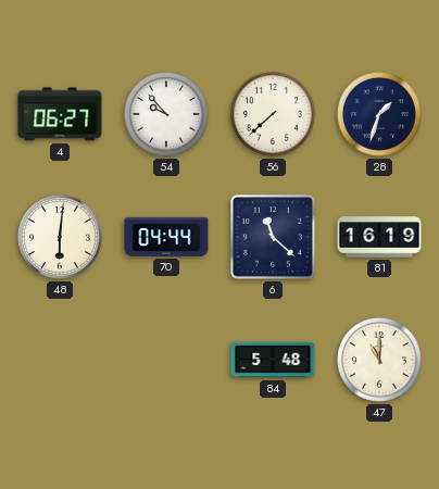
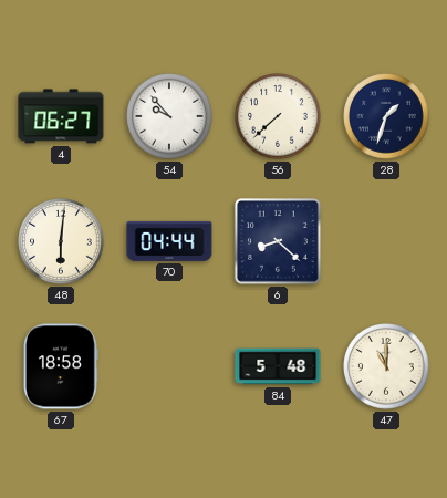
6: 11:22 -> 8:22 (279, 242)
81: 16:19 -> none (379, 237)
67: none -> 18:58 (61, 366)
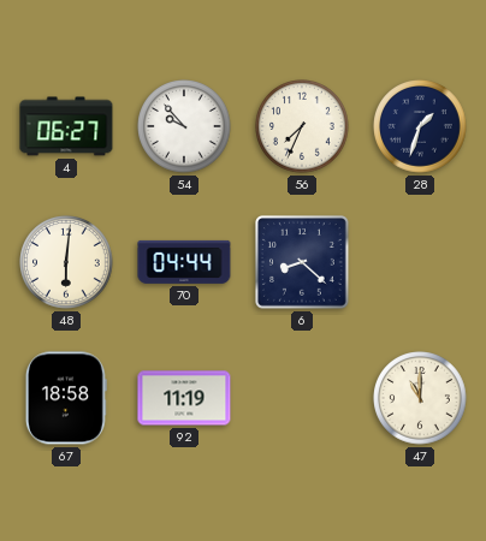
56: 7:38 -> 7:34 (302, 126)
92: none -> 11:19 (184, 398)
84: 5:48 -> none (278, 366)
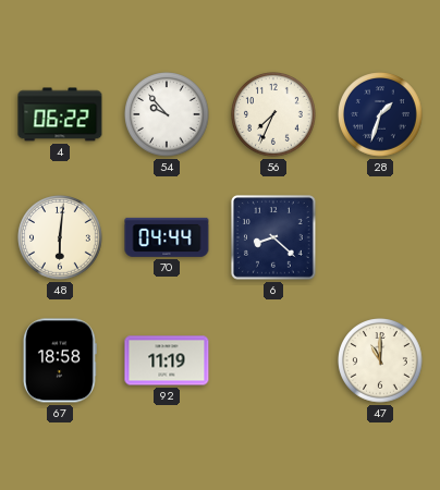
4: 06:27 -> 06:22 (60, 114)
